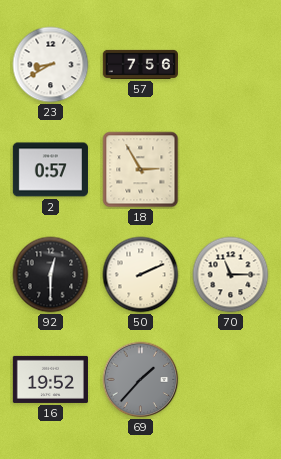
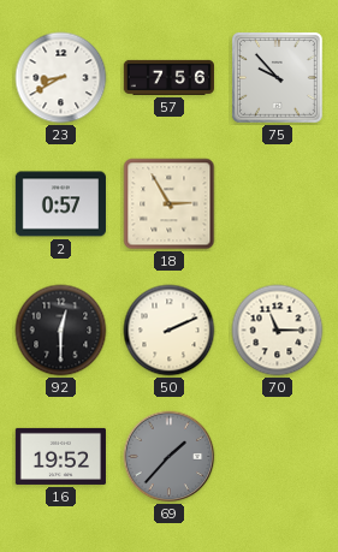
75: none -> 9:53 (277, 77)
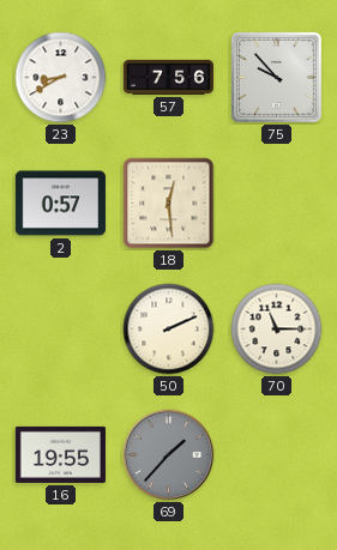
18: 2:55 -> 12:29 (169, 204)
92: 12:30 -> none (61, 331)
16: 19:52 -> 19:55 (60, 454)
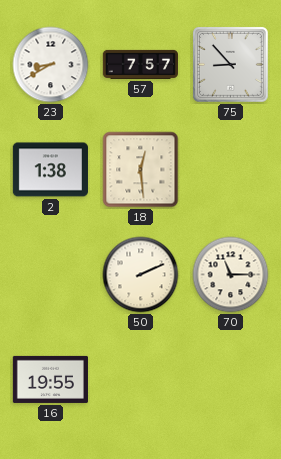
57: 7:56 -> 7:57 (140, 64)
75: 9:53 -> 8:53 (230, 64)
2: 0:57 -> 1:38 (50, 170)
69: 1:37 -> none (169, 455)
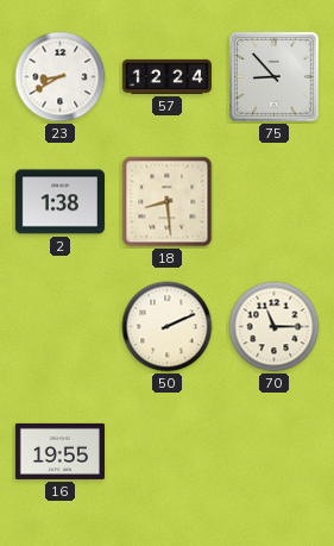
57: 7:57 -> 12:24 (166, 76)
18: 12:29 -> 8:29 (168, 202)
